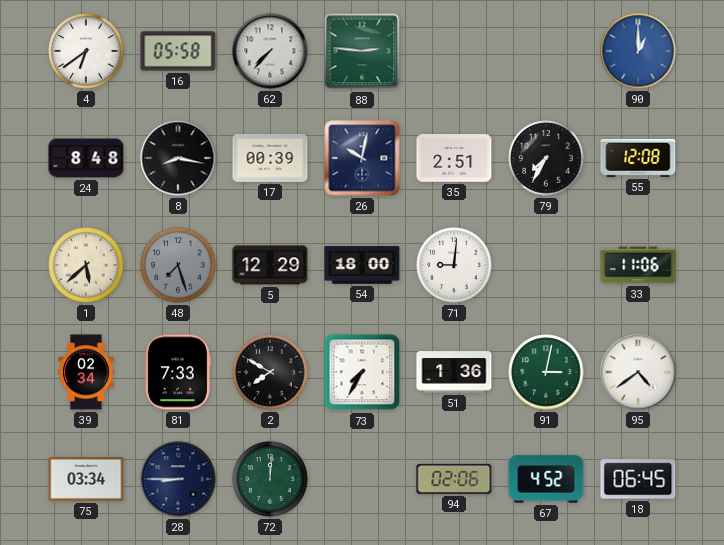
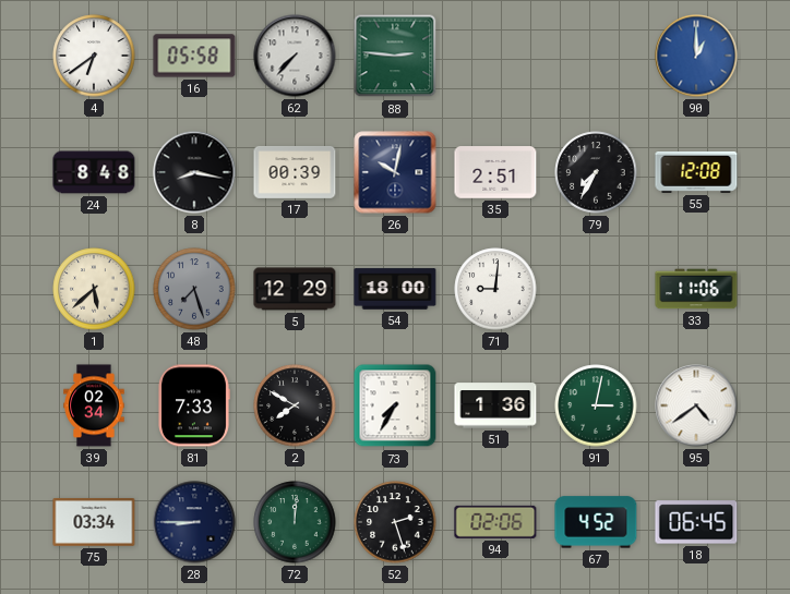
52: none -> 2:27 (395, 522)
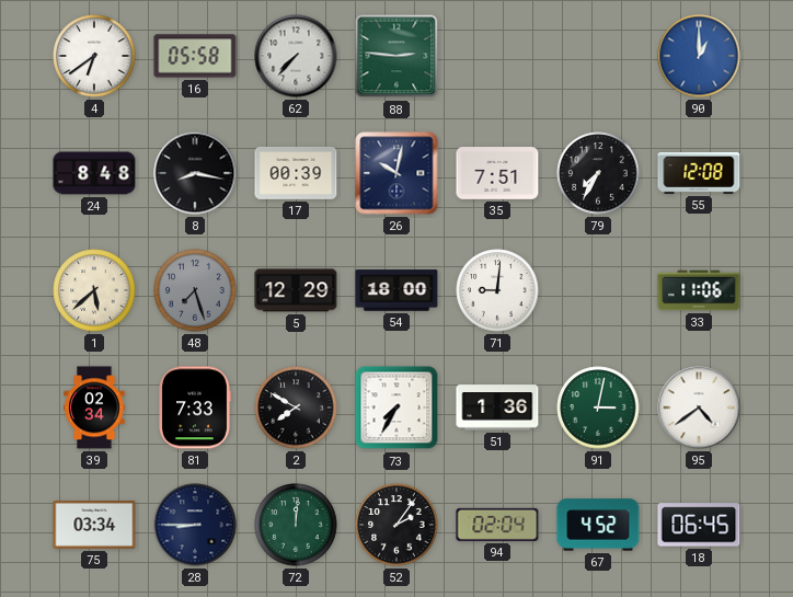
35: 2:51 -> 7:51 (497, 173)
52: 2:27 -> 2:06 (396, 525)
94: 02:06 -> 02:04 (497, 525)
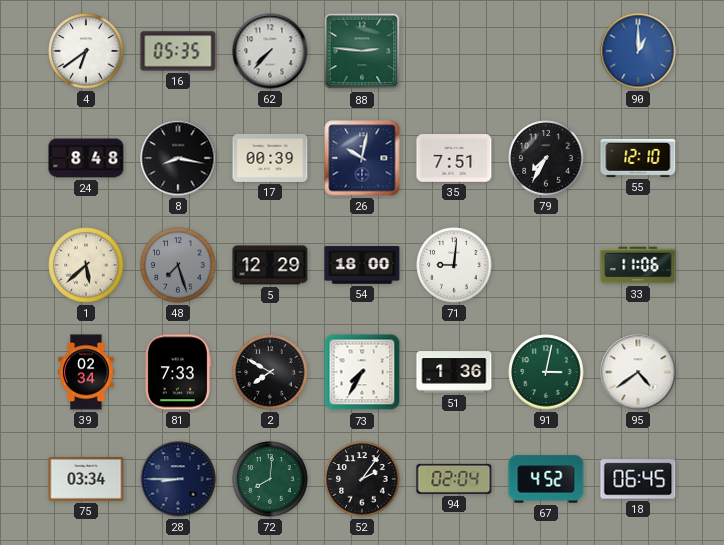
16: 05:58 -> 05:35 (178, 51)
55: 12:08 -> 12:10 (638, 158)
72: 12:01 -> 8:01 (270, 479)
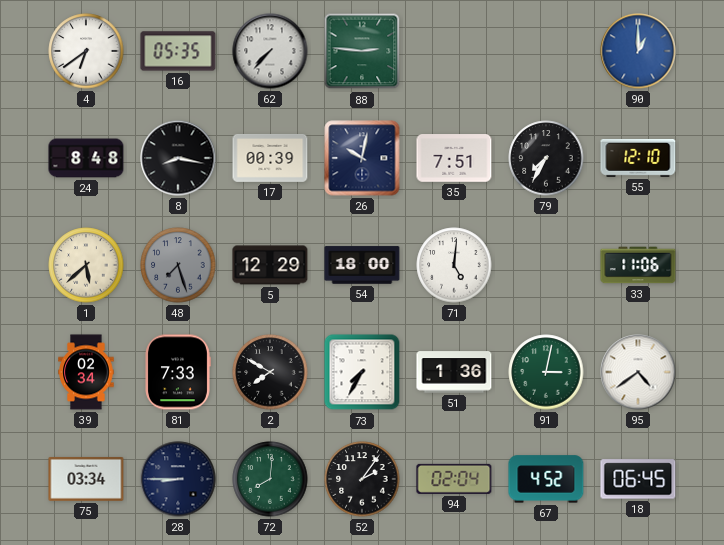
71: 9:01 -> 5:01 (454, 265)
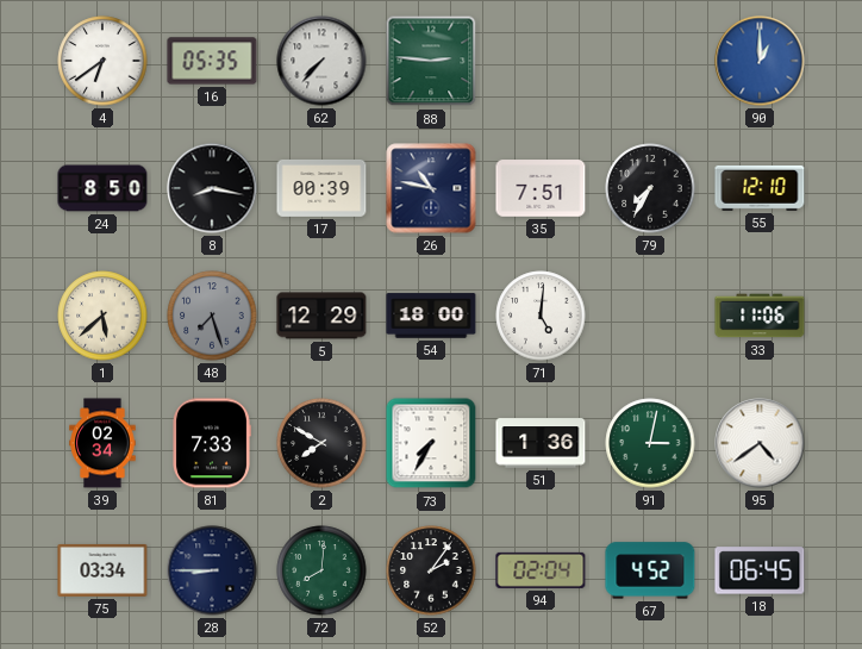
24: 8:48 -> 8:50 (102, 188)
26: 10:02 -> 10:47 (431, 188)
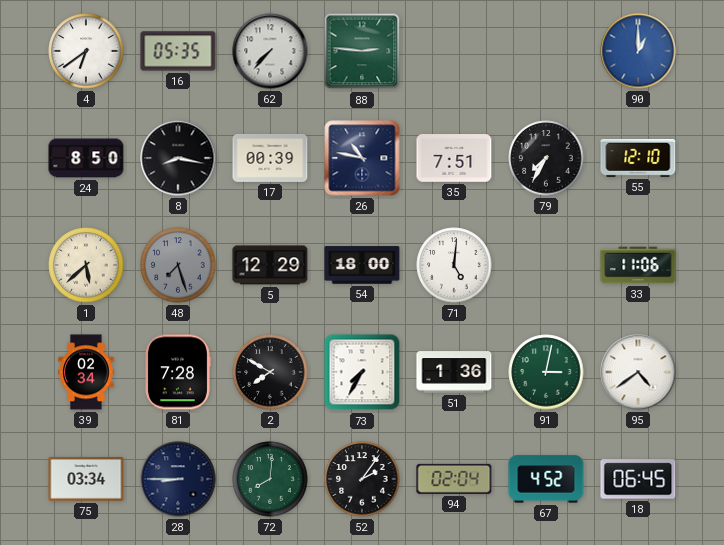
81: 7:33 -> 7:28 (178, 372)
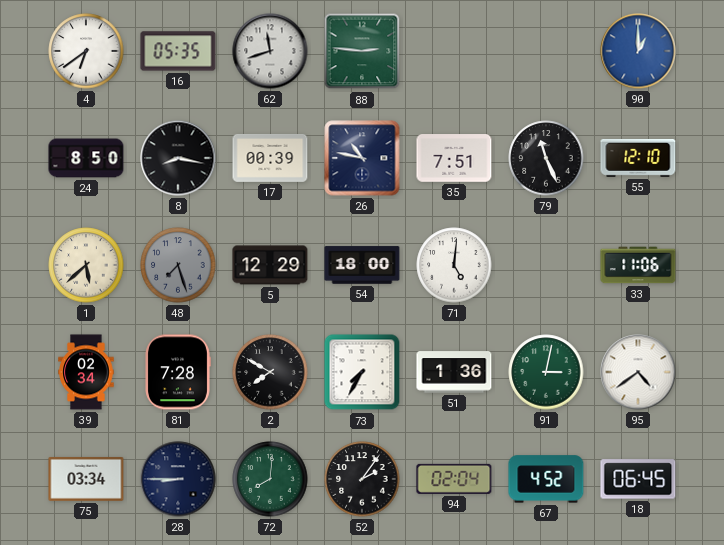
62: 7:37 -> 11:42 (270, 51)
79: 7:35 -> 11:26 (546, 158)
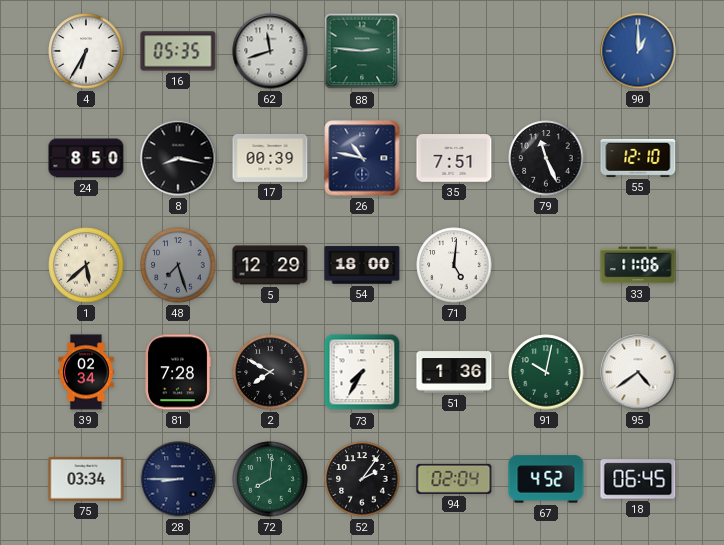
4: 6:39 -> 6:35 (86, 51)
91: 3:02 -> 10:02 (546, 372)
